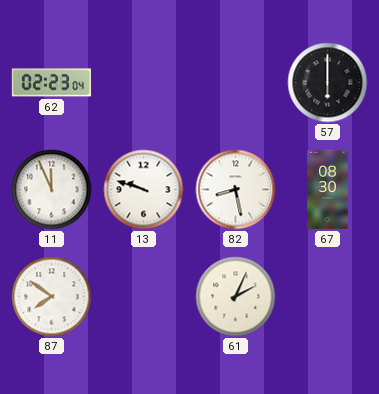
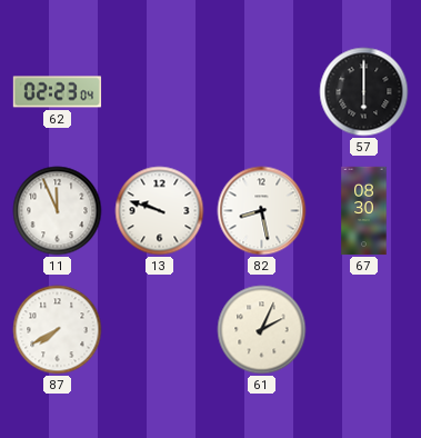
87: 7:51 -> 7:40 (58, 330)
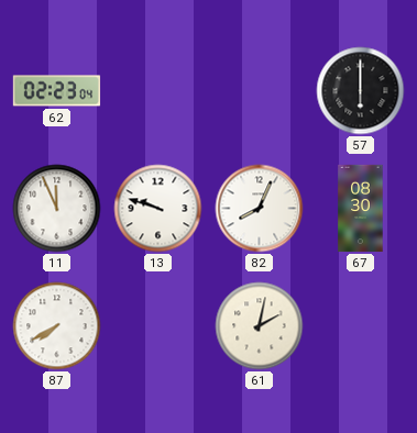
82: 8:28 -> 8:04 (260, 209)
61: 2:04 -> 2:02 (260, 326)
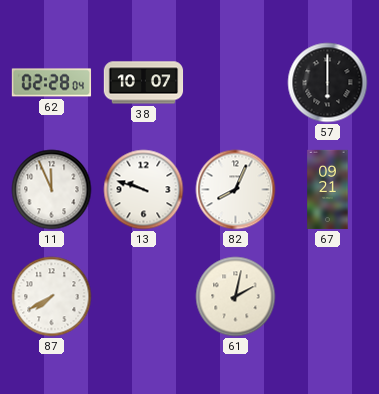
62: 02:23 -> 02:28 (52, 83)
38: none -> 10:07 (144, 83)
67: 08:30 -> 09:21 (328, 190)
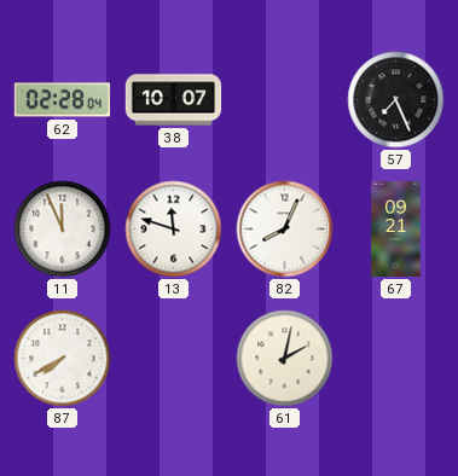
57: 6:00 -> 7:26 (396, 100)
13: 9:48 -> 11:48 (174, 230)
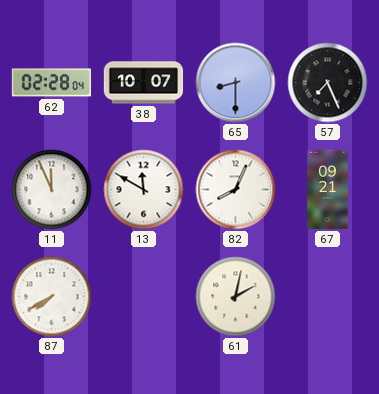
65: none -> 8:30 (236, 83)
13: 11:48 -> 11:50 (144, 190)
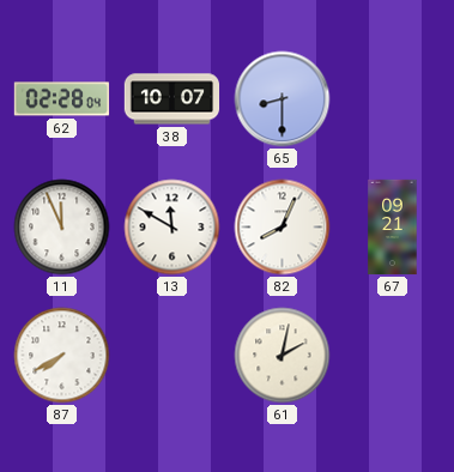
57: 7:26 -> none (328, 83)
